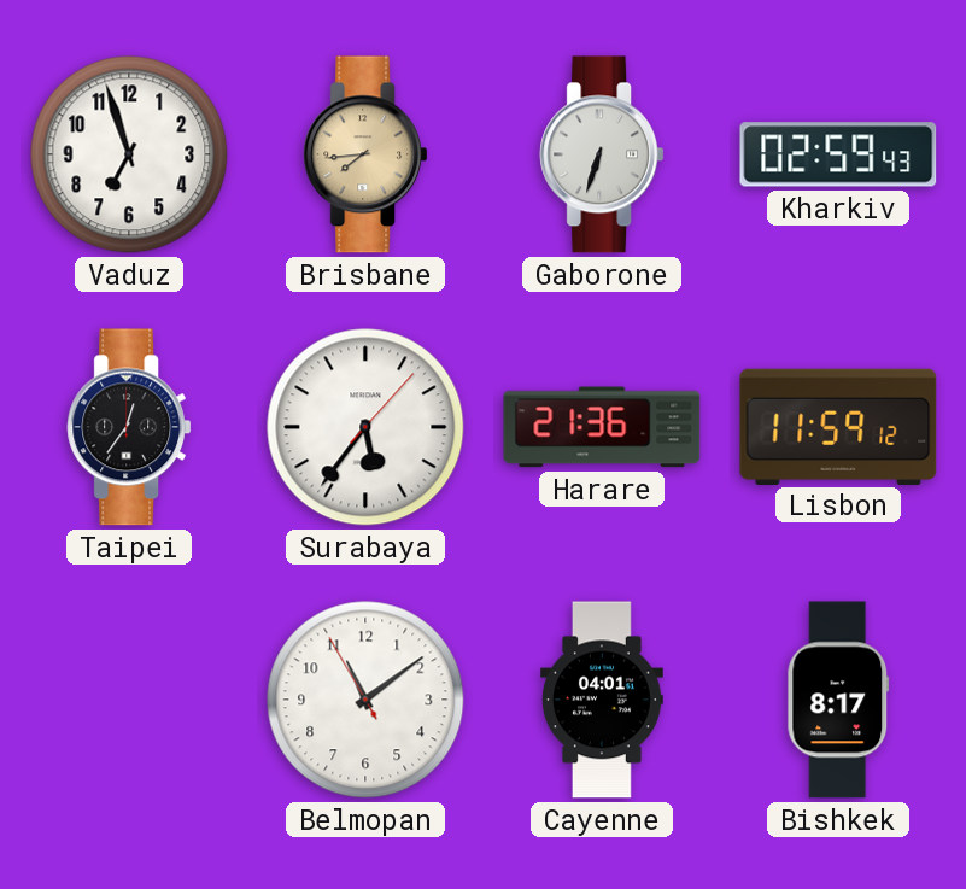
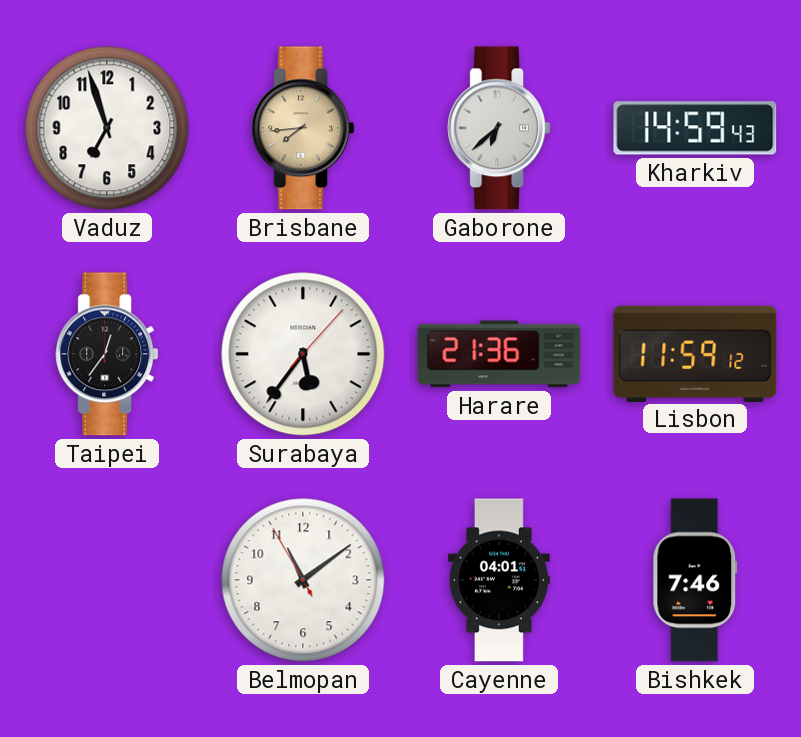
Gaborone: 6:33 -> 6:38 (499, 128)
Kharkiv: 02:59 -> 14:59 (695, 128)
Bishkek: 8:17 -> 7:46 (695, 580)
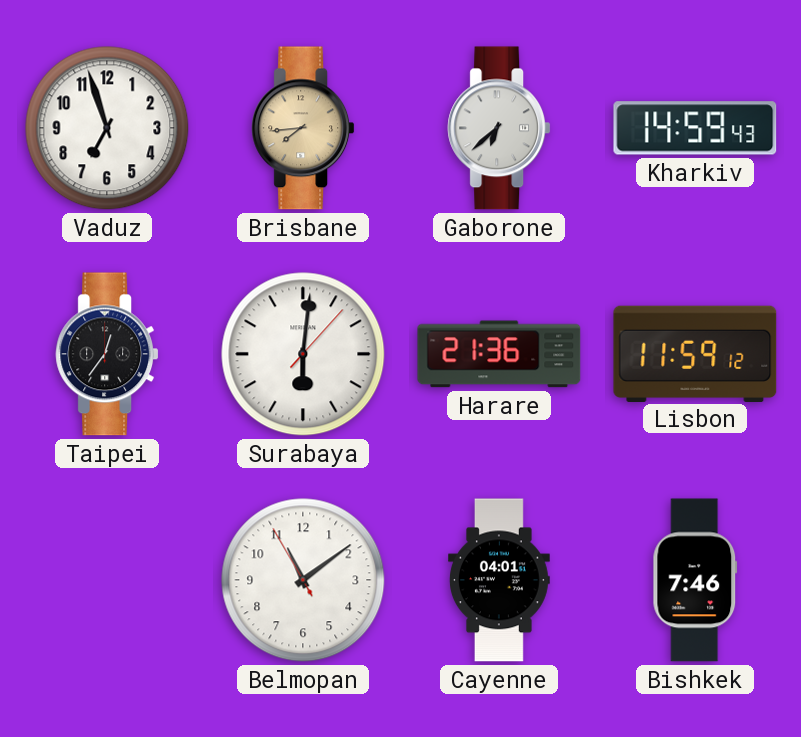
Surabaya: 5:36 -> 6:01 (303, 354)
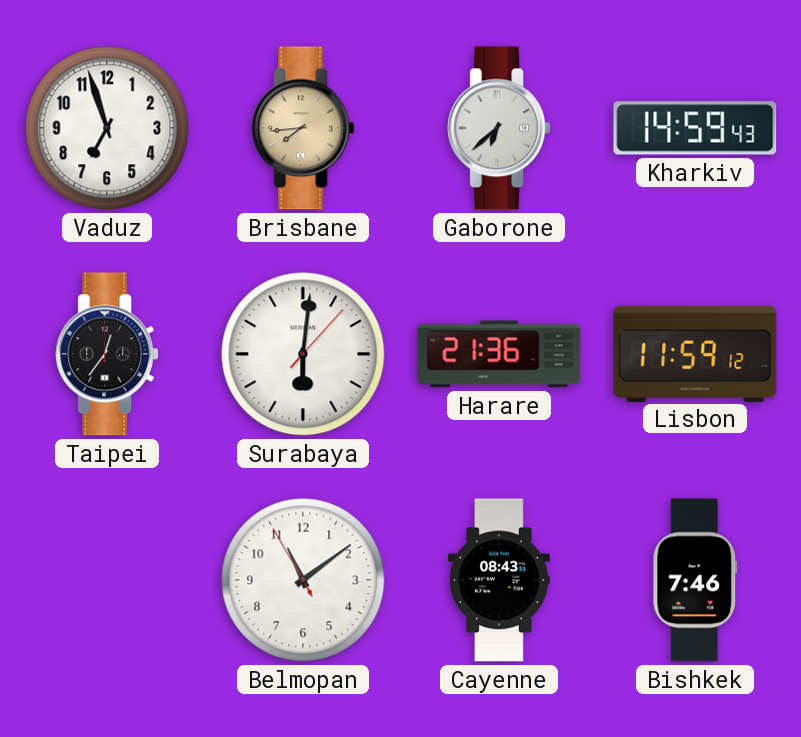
Cayenne: 04:01 -> 08:43 (500, 580)
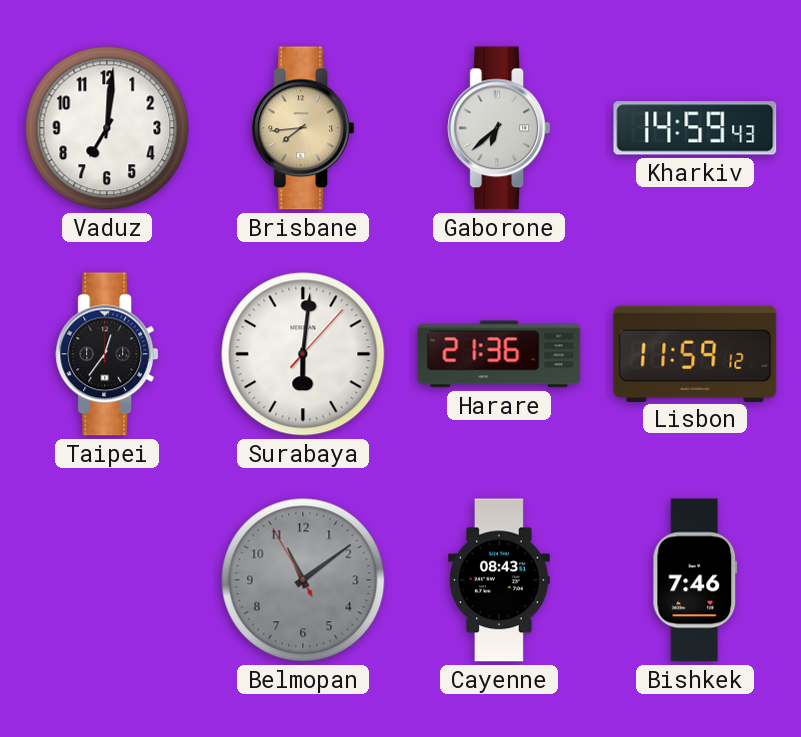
Vaduz: 6:57 -> 7:01 (107, 128)
Belmopan dial: white -> grey (303, 580)
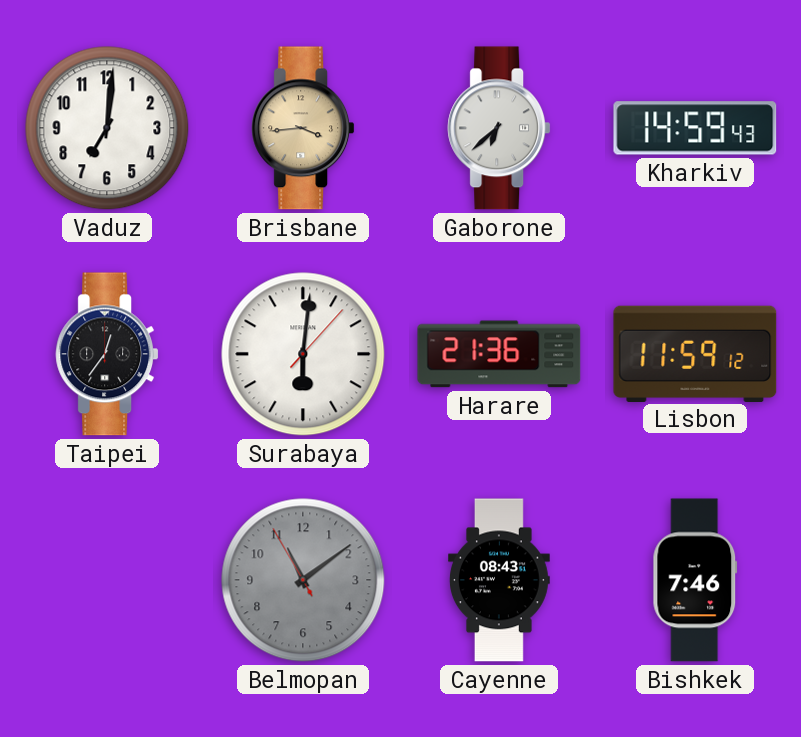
Brisbane: 7:44 -> 3:44 (303, 128)
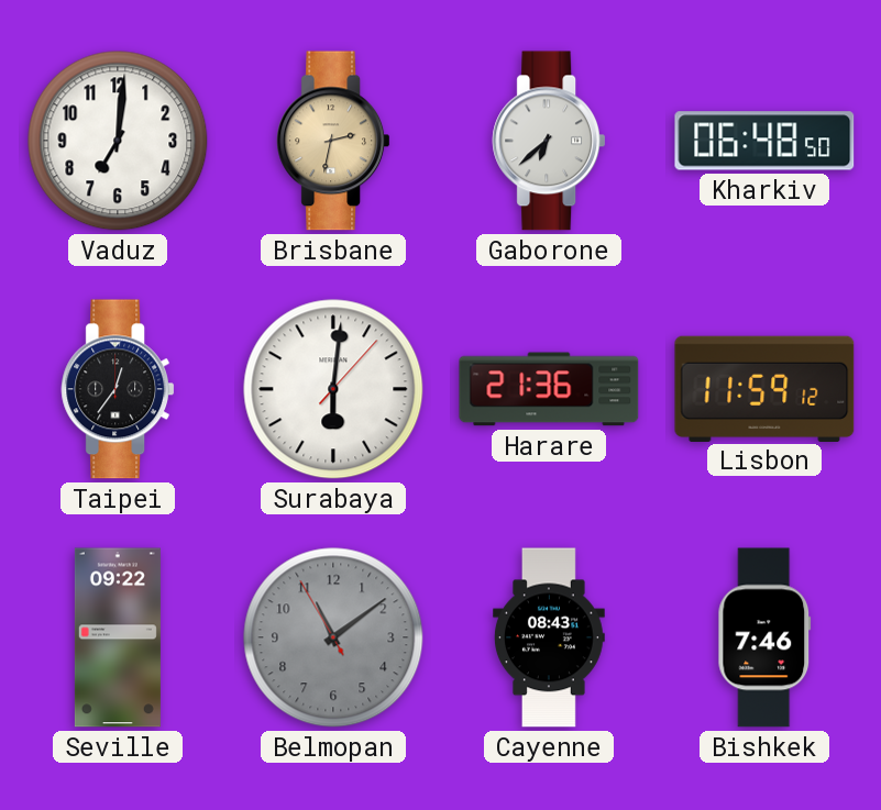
Brisbane: 3:44 -> 2:32 (333, 141)
Kharkiv: 14:59 -> 06:48 (764, 141)
Seville: none -> 09:22 (118, 637)
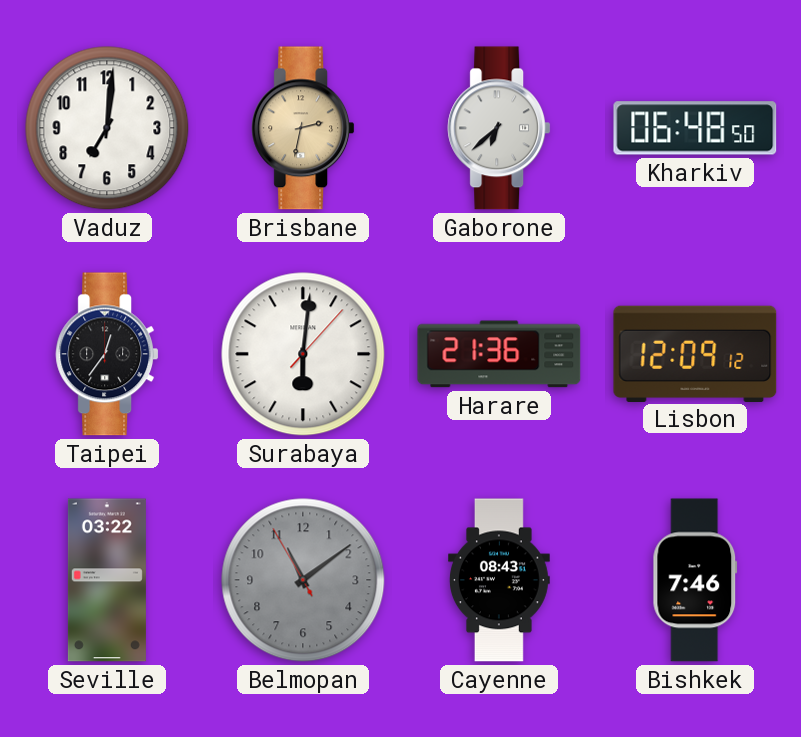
Lisbon: 11:59 -> 12:09 (695, 353)
Seville: 09:22 -> 03:22 (107, 580)
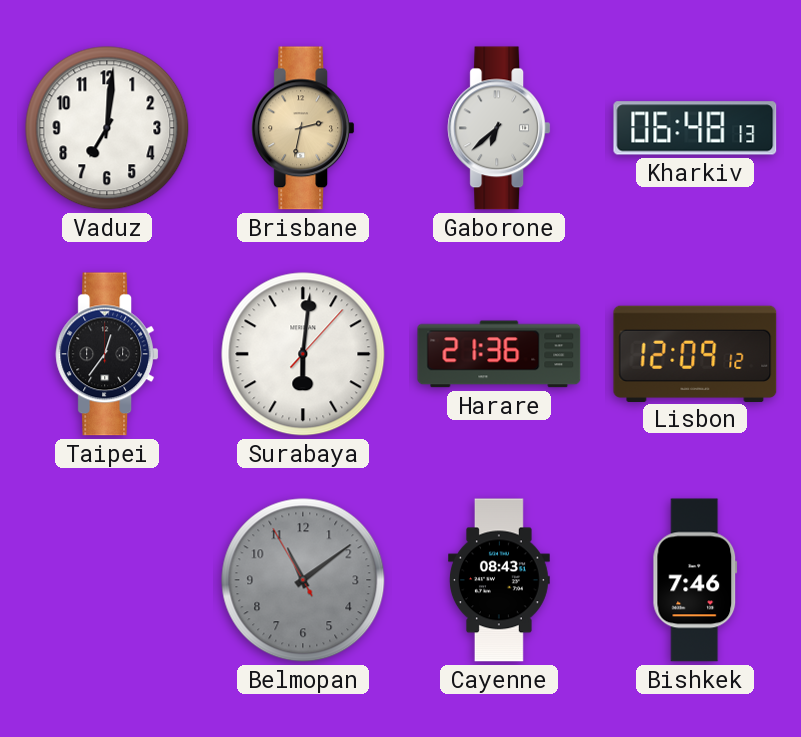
Kharkiv: 06:48:50 -> 06:48:13 (695, 128)
Seville: 03:22 -> none (107, 580)
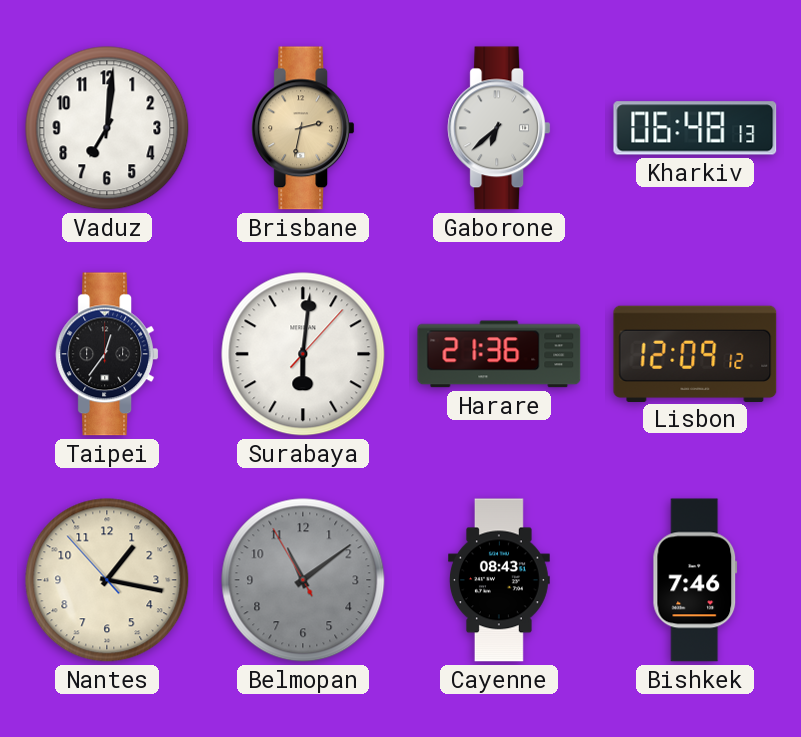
Nantes: none -> 1:16 (107, 580)
